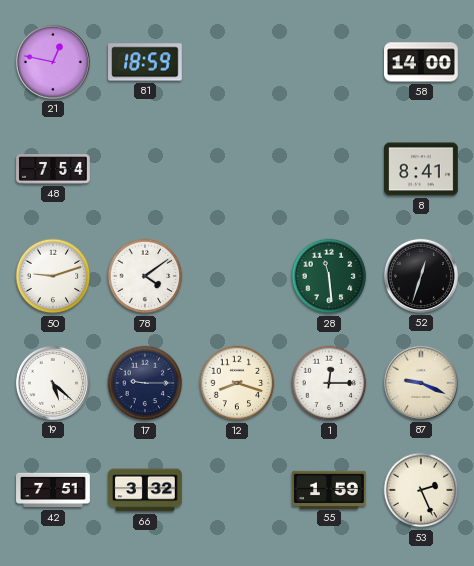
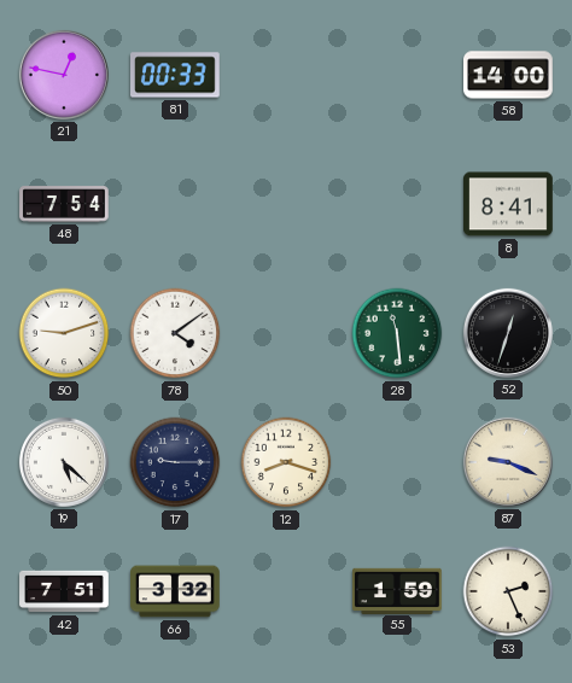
81: 18:59 -> 00:33 (176, 75)
1: 12:15 -> none (329, 383)
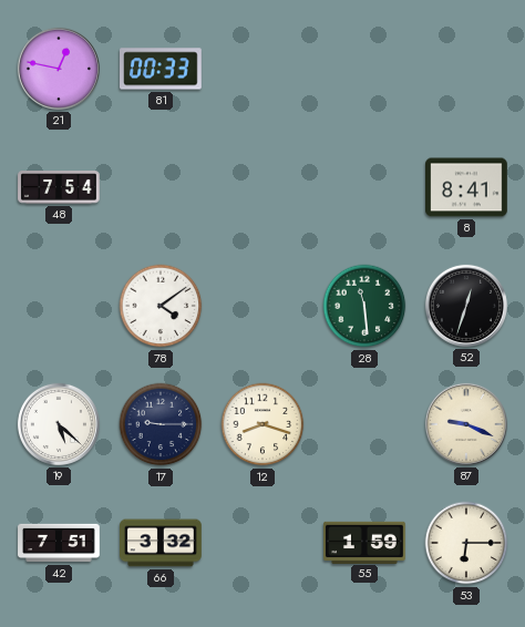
58: 14:00 -> none (509, 75)
50: 9:12 -> none (64, 333)
53: 2:26 -> 6:15 (466, 543)
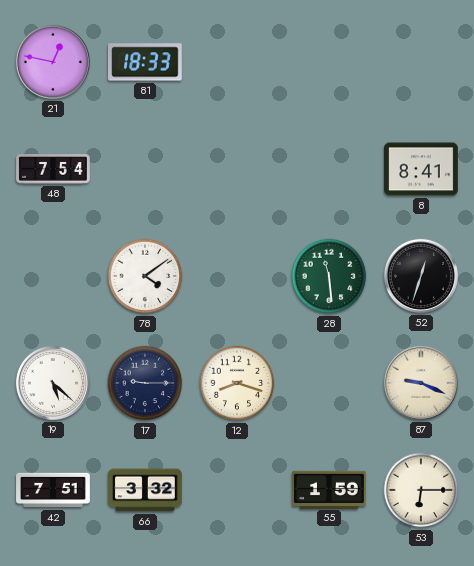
81: 00:33 -> 18:33 (146, 62)
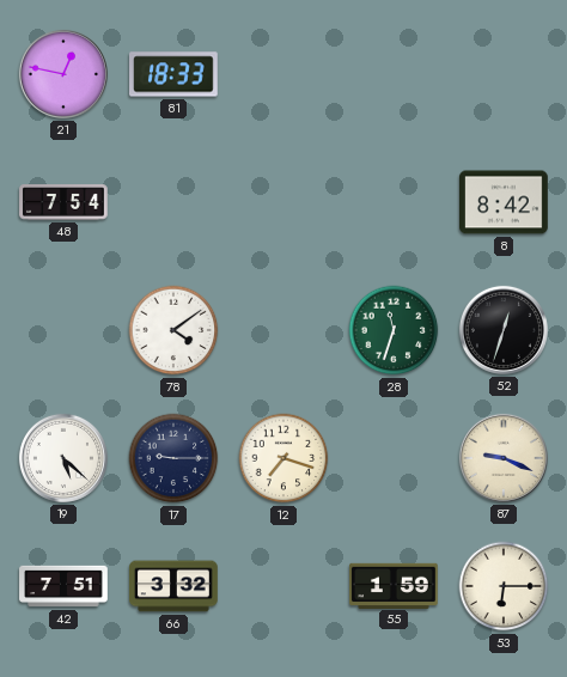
8: 8:41 -> 8:42 (505, 202)
28: 11:29 -> 11:33 (394, 330)
12: 8:18 -> 7:18 (283, 458)
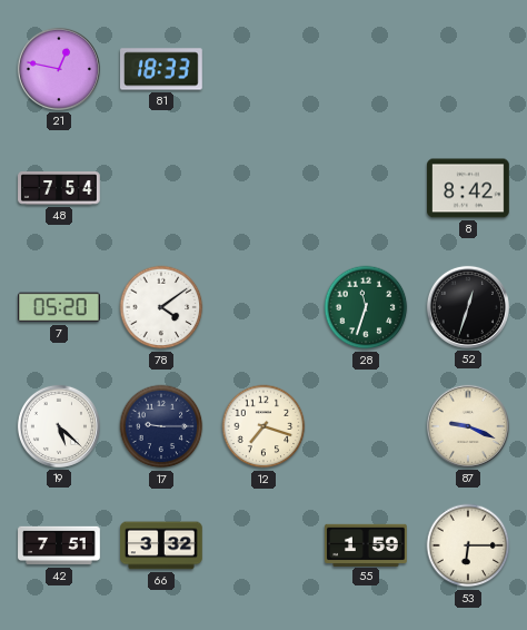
7: none -> 05:20 (59, 307)
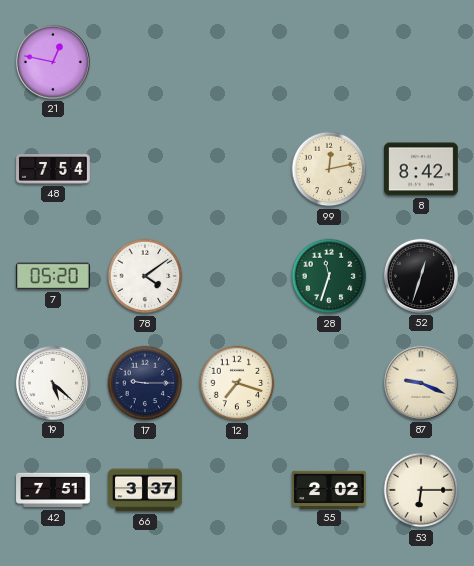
81: 18:33 -> none (162, 69)
99: none -> 12:13 (329, 169)
66: 3:32 -> 3:37 (145, 490)
55: 1:59 -> 2:02 (329, 489)
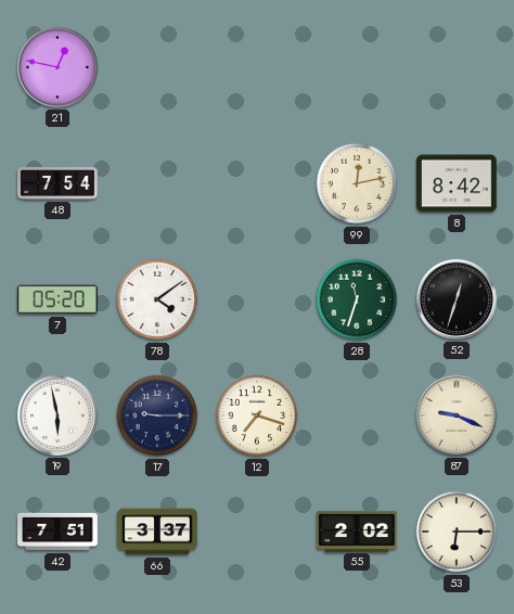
19: 5:22 -> 5:58 (57, 415)
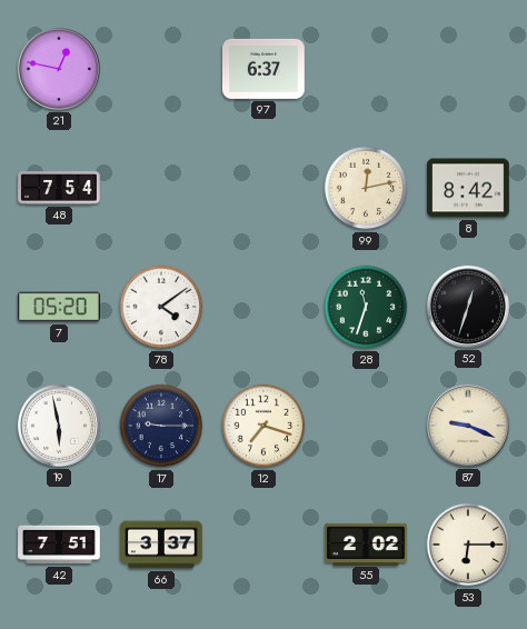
97: none -> 6:37 (265, 69)
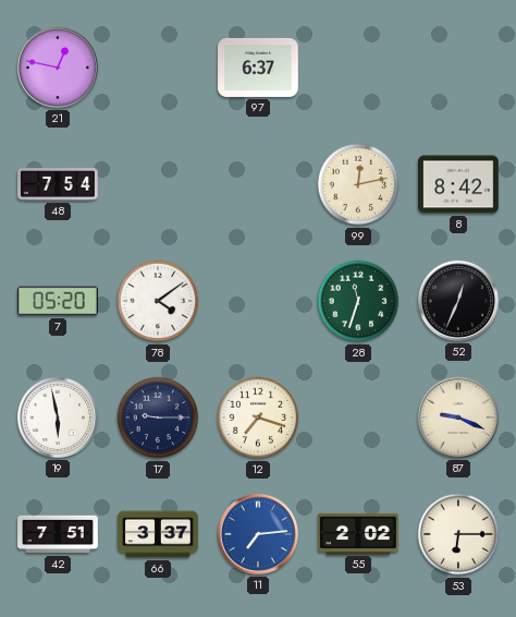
52: 12:33 -> 12:34 (458, 301)
11: none -> 7:14 (258, 534)
